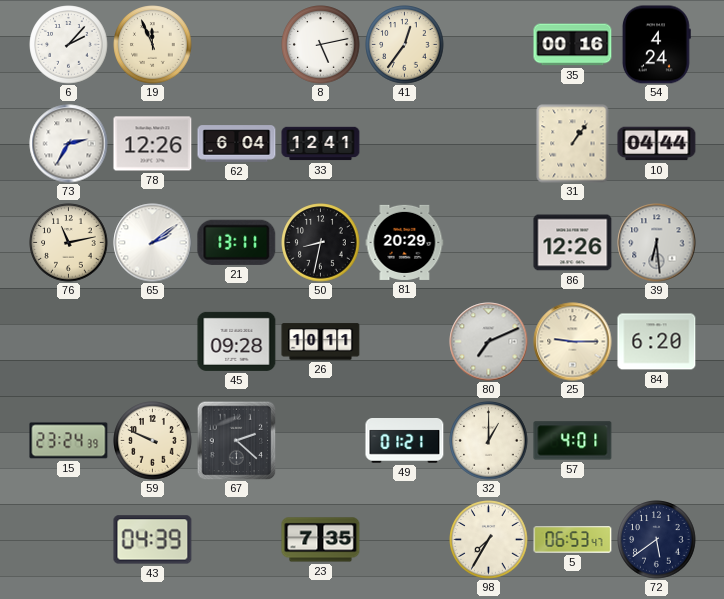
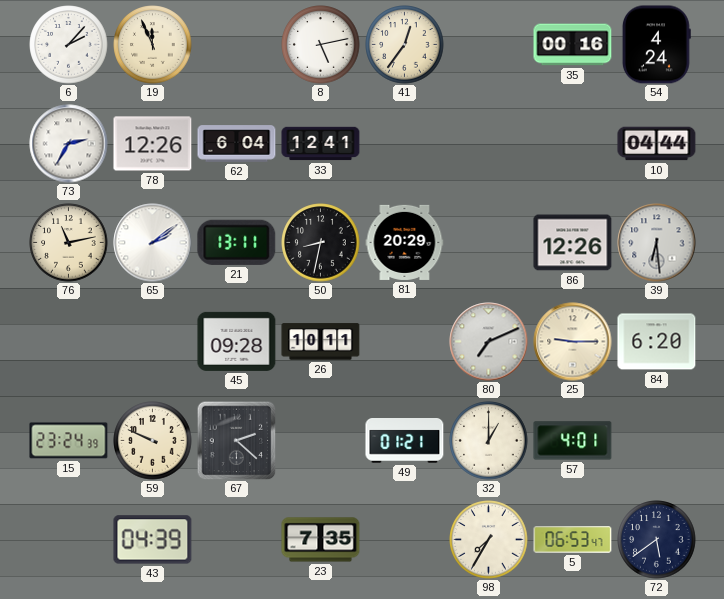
31: 1:06 -> none (573, 144)
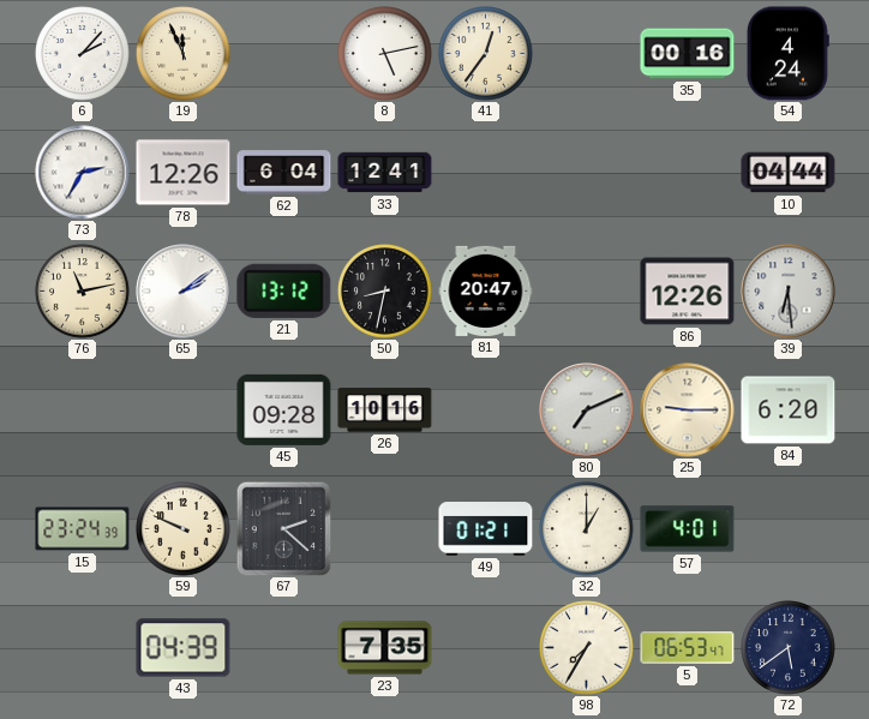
21: 13:11 -> 13:12 (284, 290)
81: 20:29 -> 20:47 (486, 290)
26: 10:11 -> 10:16 (385, 411)
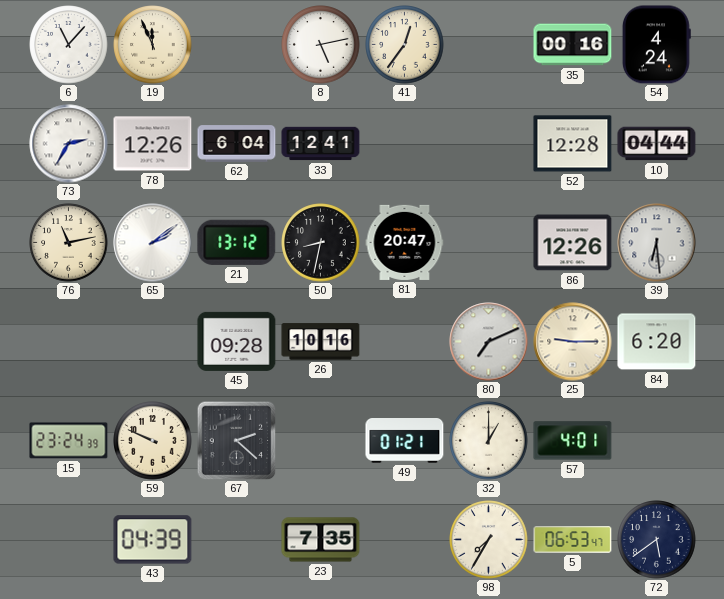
6: 2:07 -> 11:07 (69, 45)
52: none -> 12:28 (573, 144)
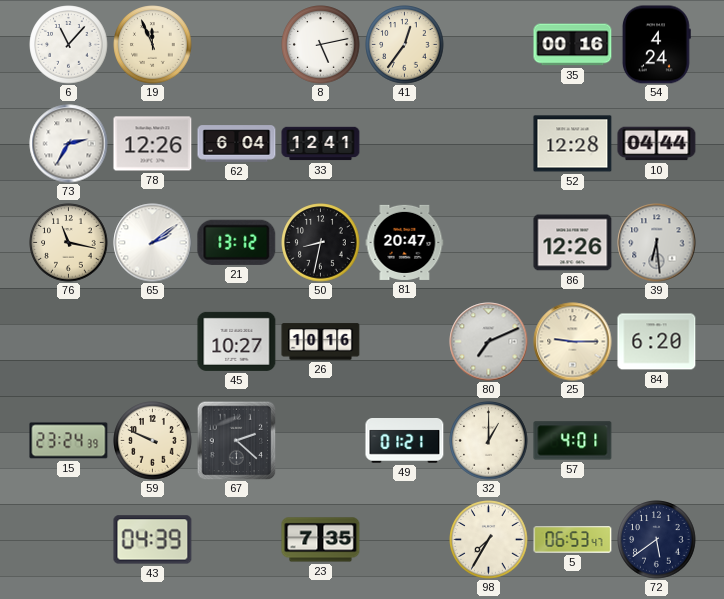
76: 11:13 -> 11:17 (69, 243)
45: 09:28 -> 10:27 (237, 341)
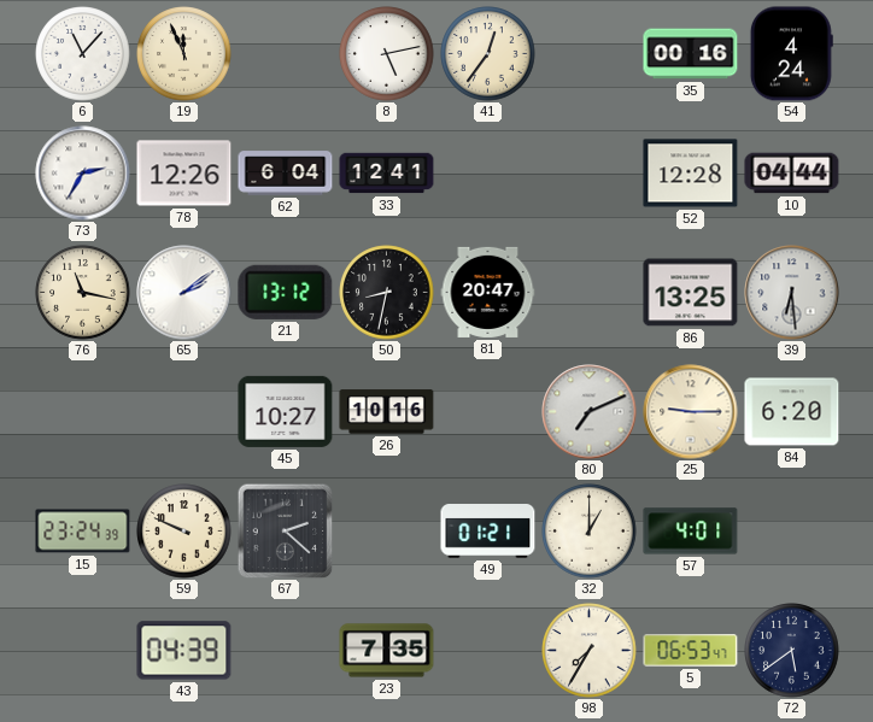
86: 12:26 -> 13:25 (691, 293)
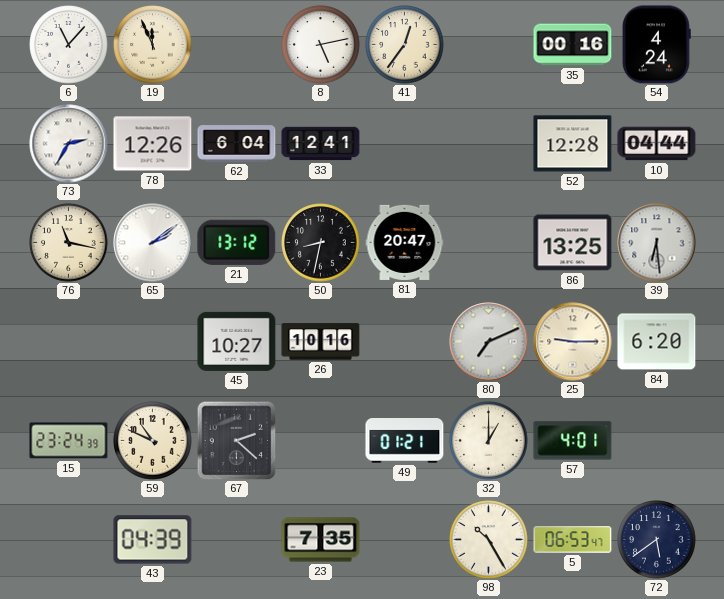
59: 9:49 -> 10:49 (153, 441)
98: 7:35 -> 10:25 (489, 540)
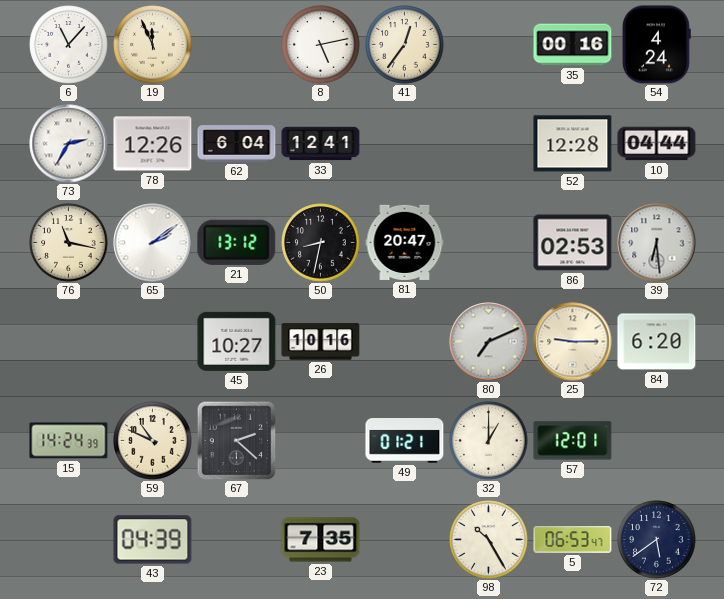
86: 13:25 -> 02:53 (573, 243)
15: 23:24 -> 14:24 (69, 441)
57: 4:01 -> 12:01 (573, 441)
